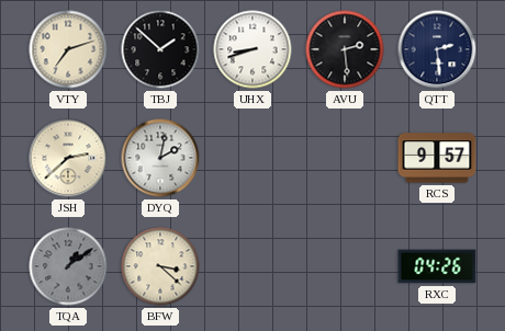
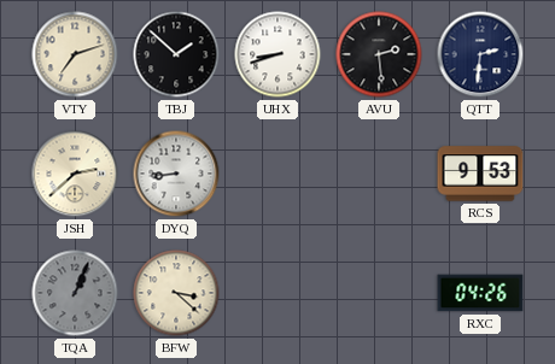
QTT: 2:29 -> 2:31 (480, 54)
DYQ: 2:02 -> 8:44 (176, 174)
RCS: 9:57 -> 9:53 (480, 174)
TQA: 1:09 -> 1:04 (75, 293)
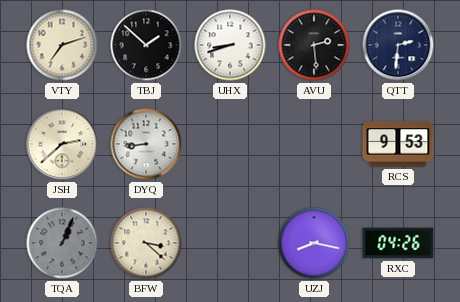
UZJ: none -> 8:17 (314, 243)
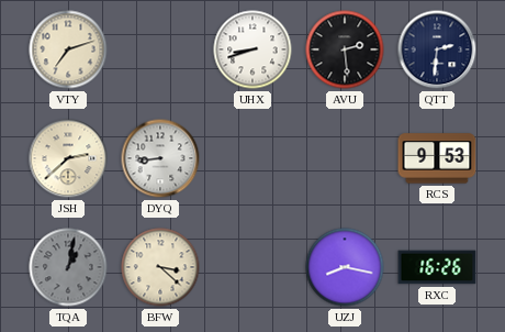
TBJ: 1:52 -> none (146, 45)
TQA: 1:04 -> 1:02 (68, 267)
RXC: 04:26 -> 16:26 (437, 267)
